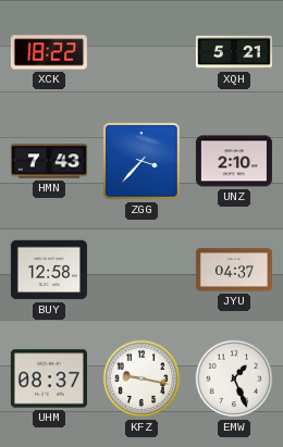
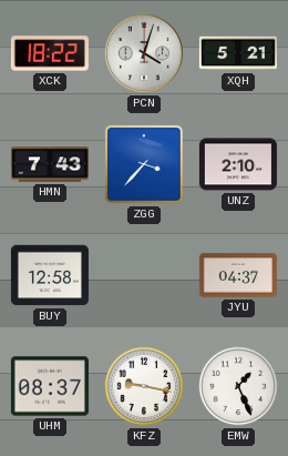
PCN: none -> 4:03 (144, 53)
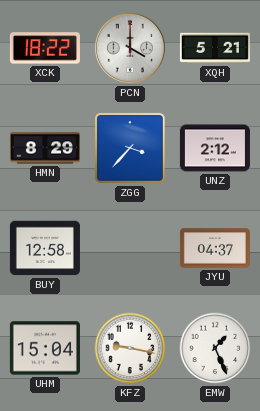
PCN: 4:03 -> 4:00 (130, 48)
HMN: 7:43 -> 8:29 (45, 148)
UNZ: 2:10 -> 2:12 (215, 148)
UHM: 08:37 -> 15:04 (45, 348)
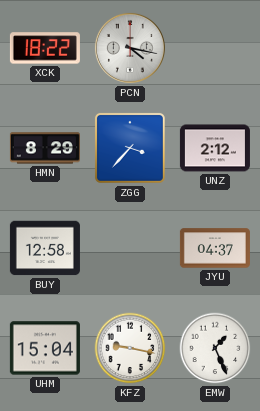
PCN: 4:00 -> 4:17 (130, 48)
XQH: 5:21 -> none (215, 48)
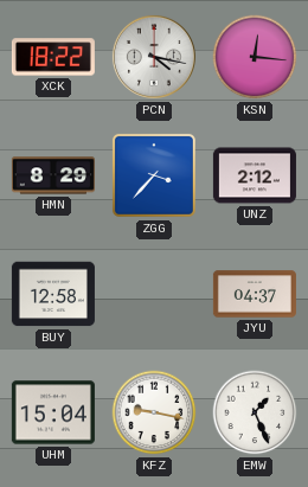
KSN: none -> 12:16 (255, 57)
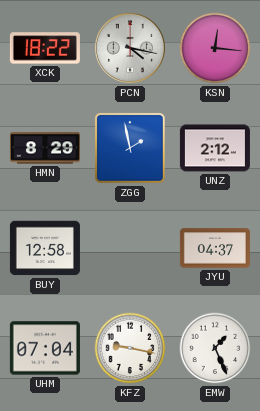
ZGG: 3:37 -> 1:58 (130, 148)
UHM: 15:04 -> 07:04 (45, 348)
